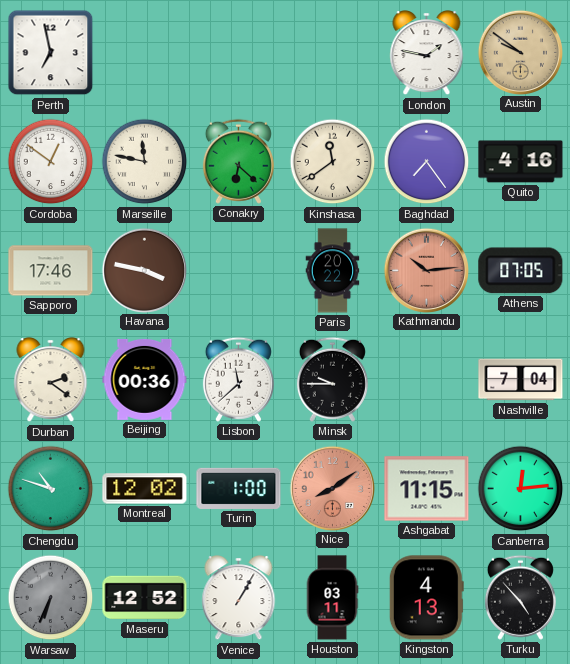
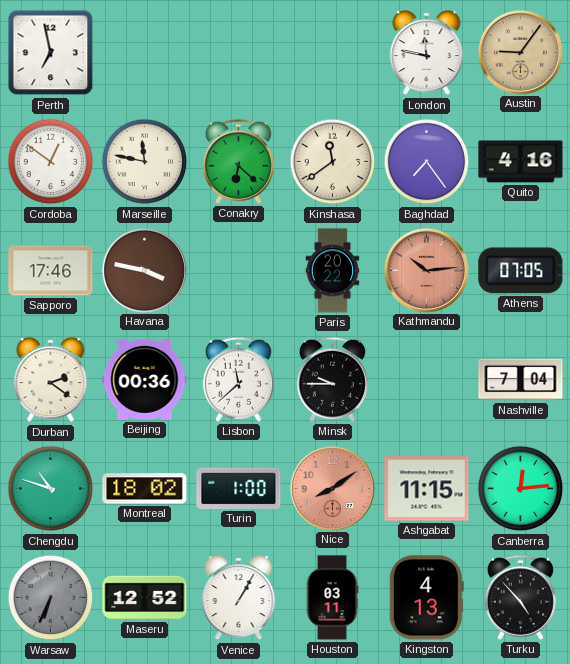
London: 1:47 -> 11:47 (427, 53)
Austin: 9:51 -> 9:06 (520, 52)
Montreal: 12:02 -> 18:02 (145, 489)
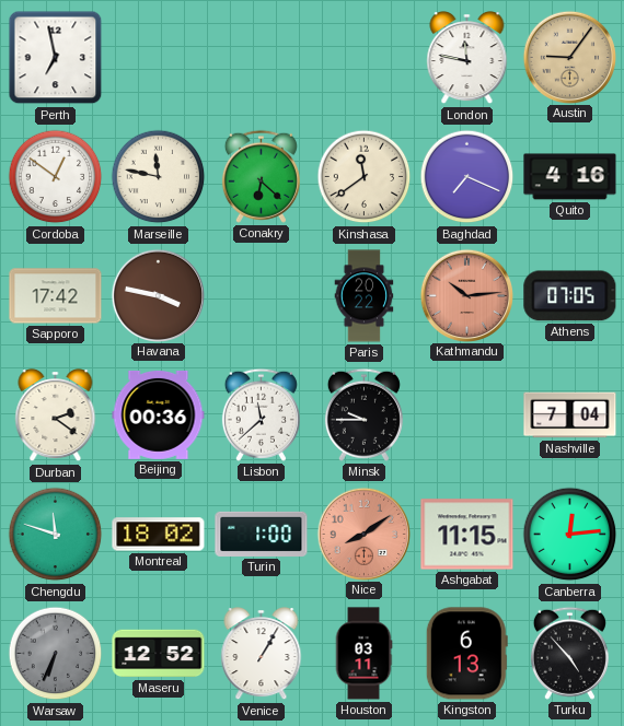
Baghdad: 7:24 -> 7:19 (467, 177)
Sapporo: 17:46 -> 17:42 (56, 296)
Chengdu: 10:48 -> 11:48 (56, 535)
Kingston: 4:13 -> 6:13 (466, 654)
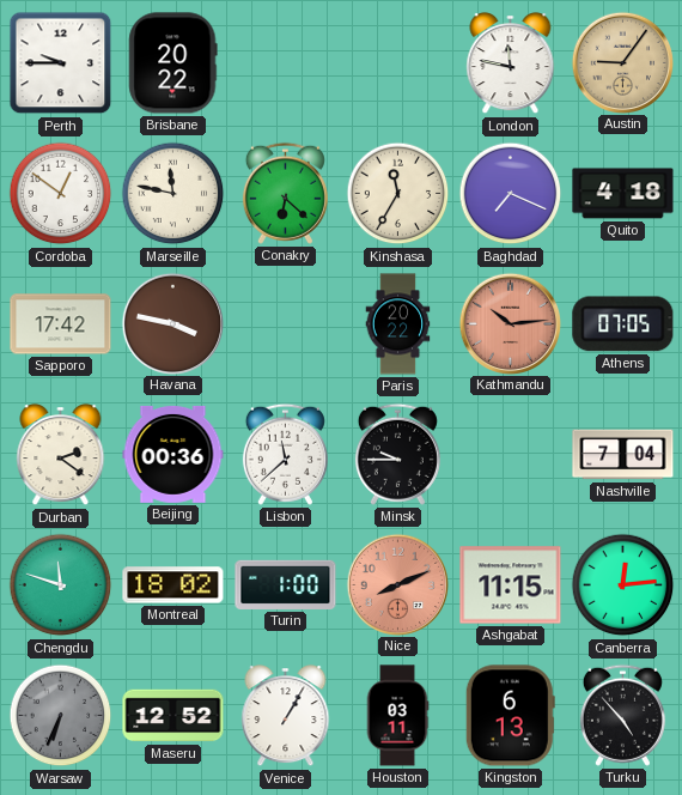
Perth: 6:58 -> 9:45 (61, 63)
Brisbane: none -> 20:22 (173, 63)
Kinshasa: 11:39 -> 11:35 (398, 194)
Quito: 4:16 -> 4:18 (623, 194)
Nice: 8:09 -> 8:11 (397, 584)
